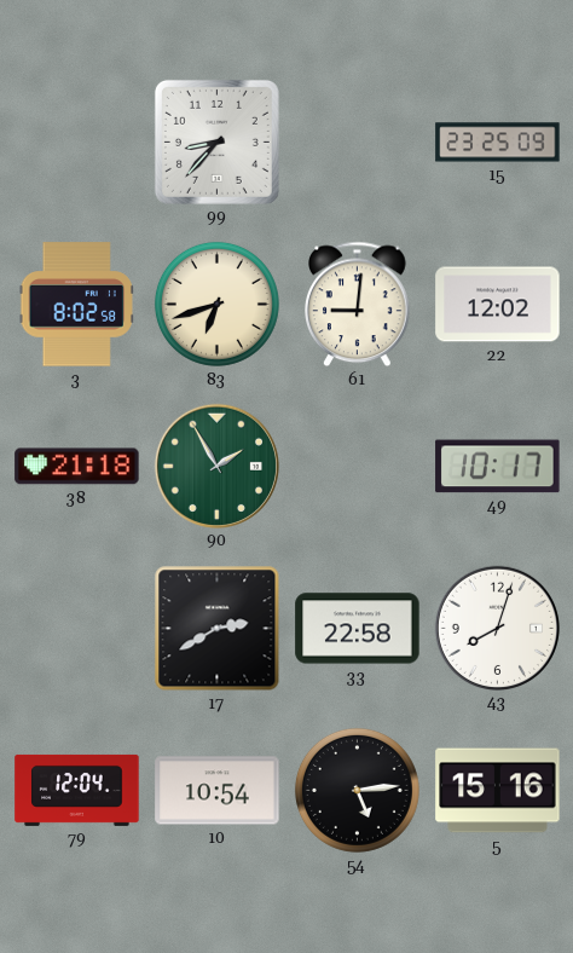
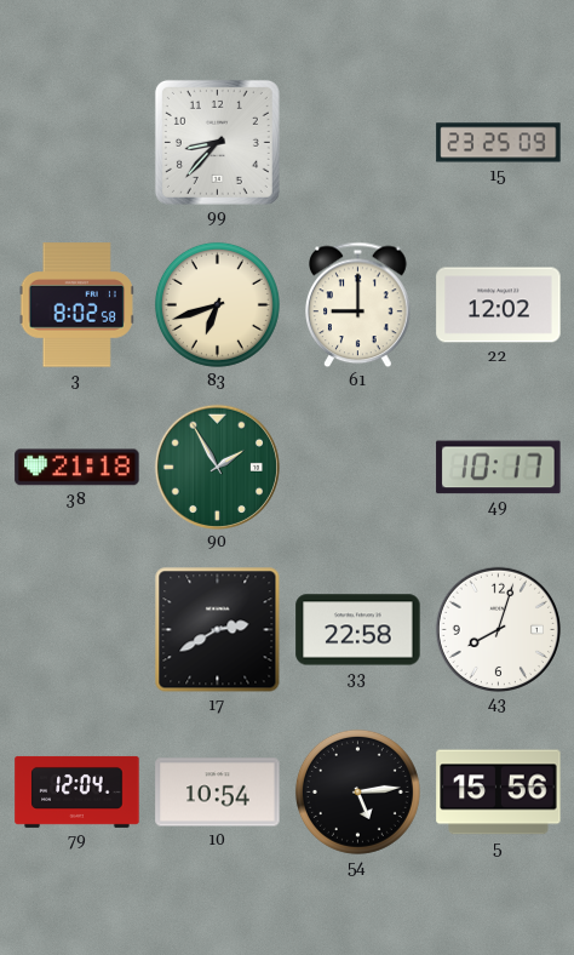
61: 9:01 -> 9:00 (358, 305)
5: 15:16 -> 15:56 (499, 793)
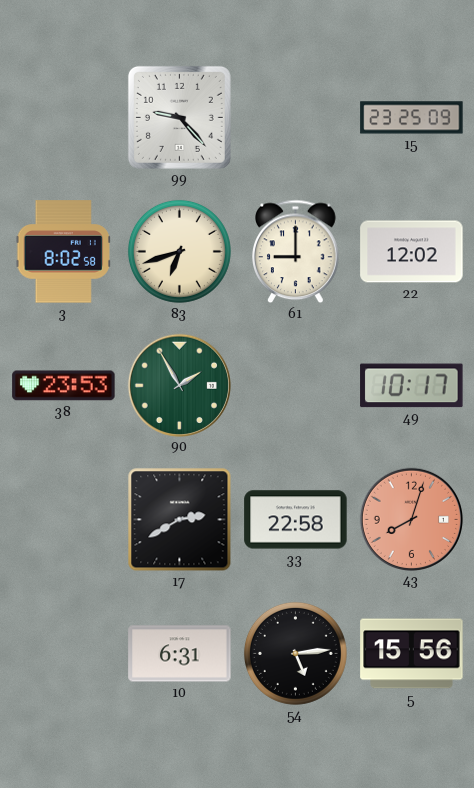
99: 8:37 -> 9:23 (179, 117)
38: 21:18 -> 23:53 (64, 386)
43 dial: white -> salmon (411, 519)
79: 12:04 -> none (78, 791)
10: 10:54 -> 6:31 (180, 654)
